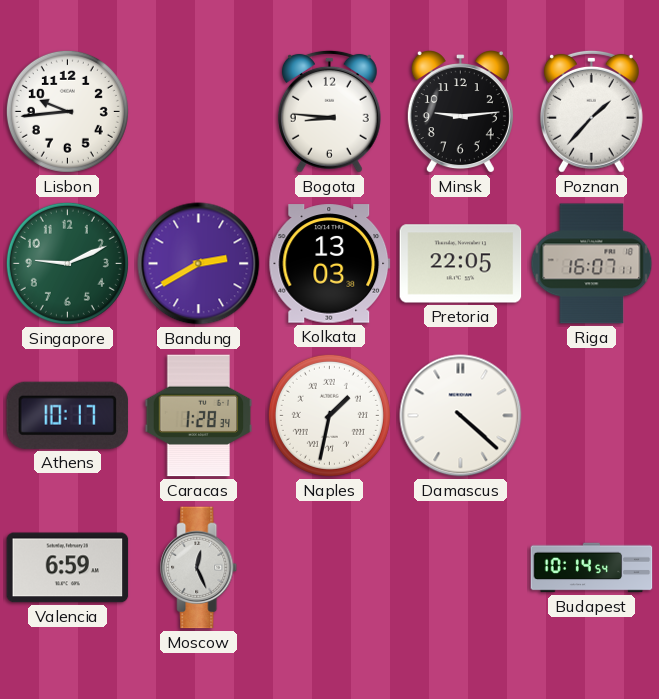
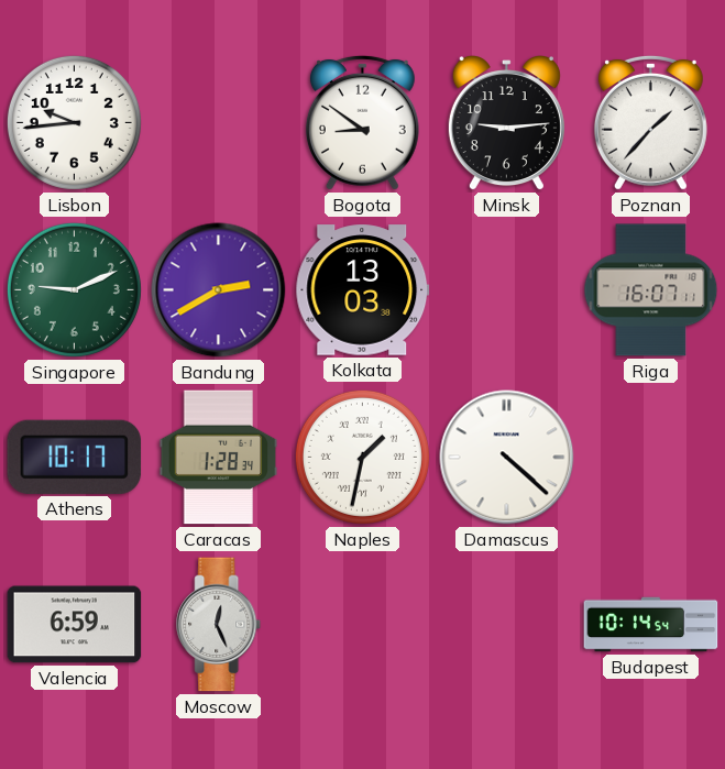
Bogota: 8:46 -> 8:51 (362, 122)
Pretoria: 22:05 -> none (461, 264)
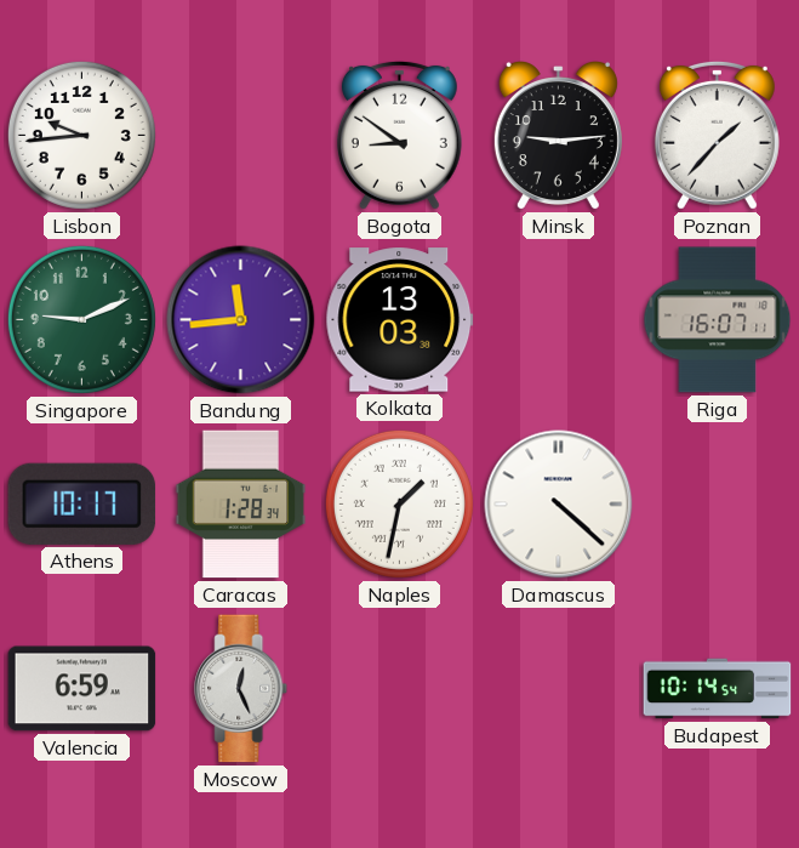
Bandung: 2:40 -> 11:44 (241, 320)
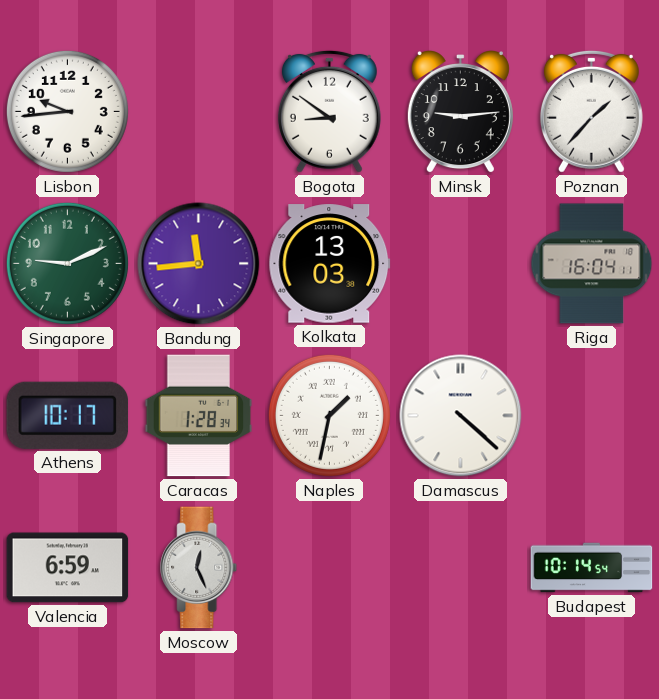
Riga: 16:07 -> 16:04 (592, 264)
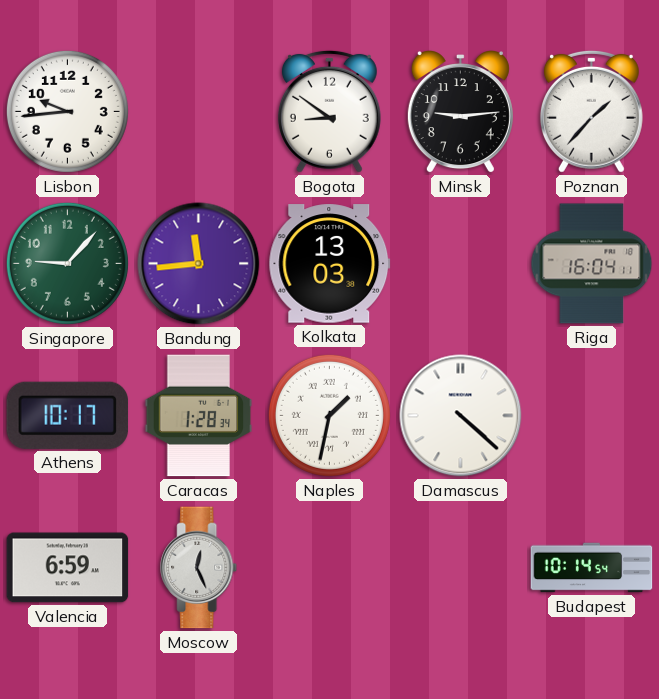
Singapore: 9:11 -> 9:07 (67, 263)
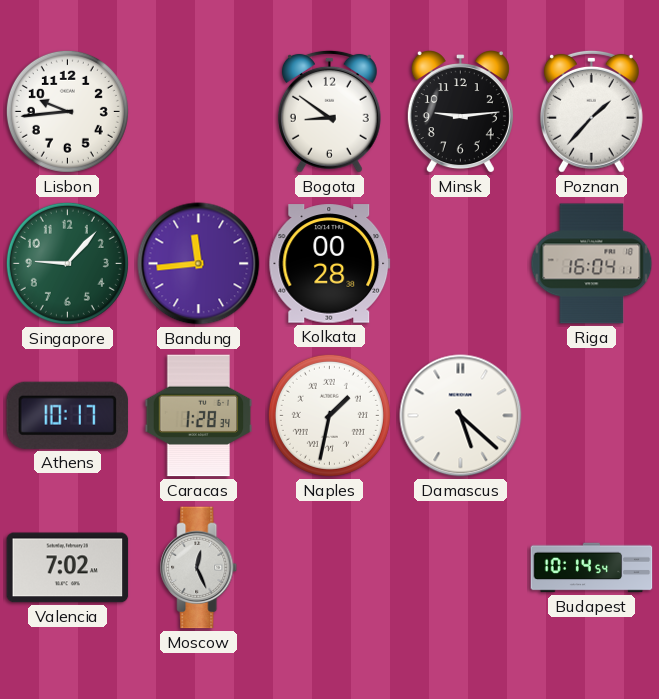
Kolkata: 13:03 -> 00:28 (330, 264)
Damascus: 4:22 -> 5:22 (461, 416)
Valencia: 6:59 -> 7:02 (68, 568)
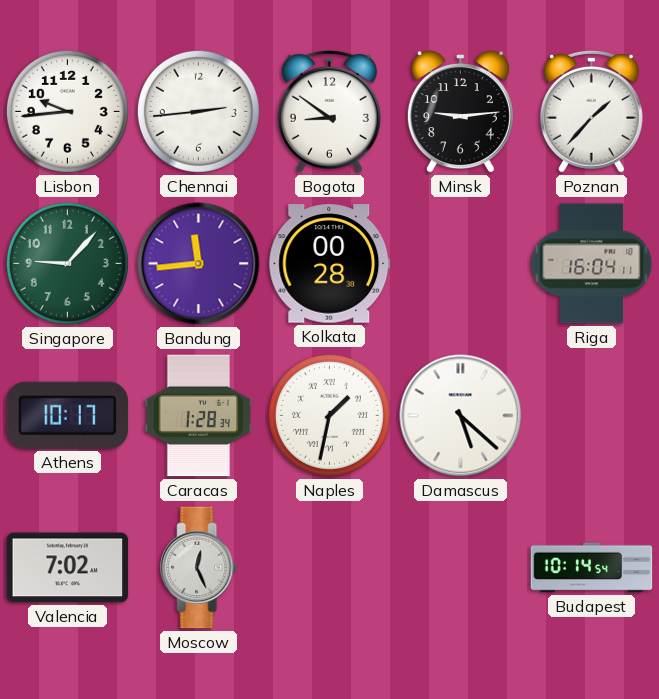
Chennai: none -> 2:44 (198, 111)
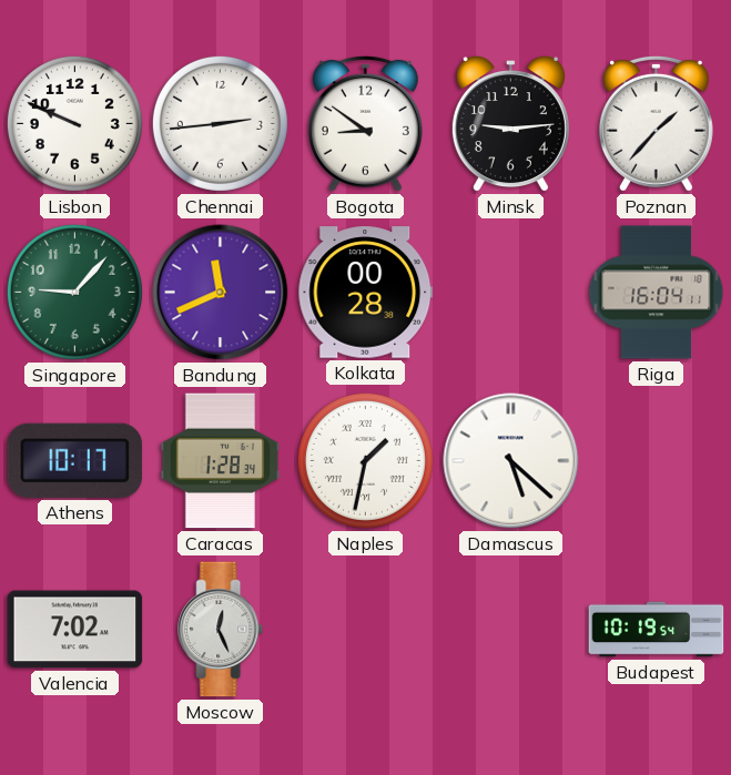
Lisbon: 9:44 -> 9:49 (74, 123)
Bandung: 11:44 -> 11:41 (221, 293)
Budapest: 10:14 -> 10:19 (657, 630)
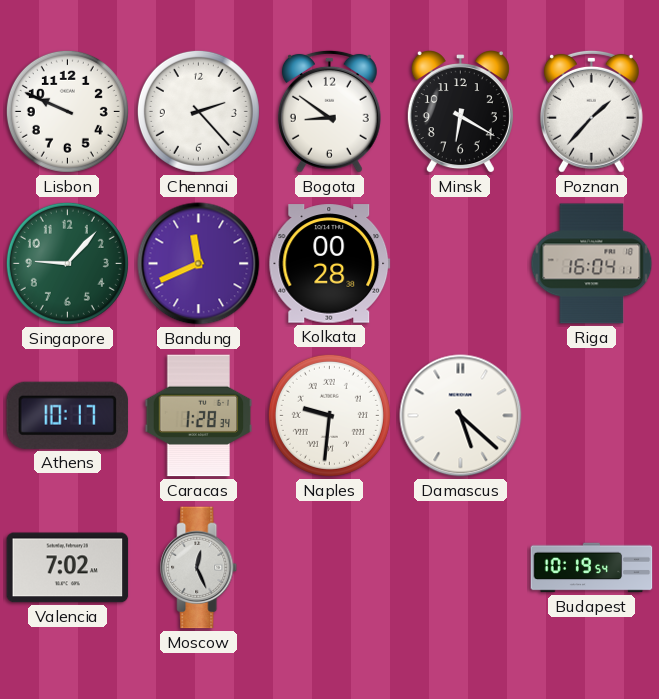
Chennai: 2:44 -> 2:23 (198, 111)
Minsk: 9:14 -> 6:20 (460, 113)
Naples: 1:32 -> 9:31 (329, 415)
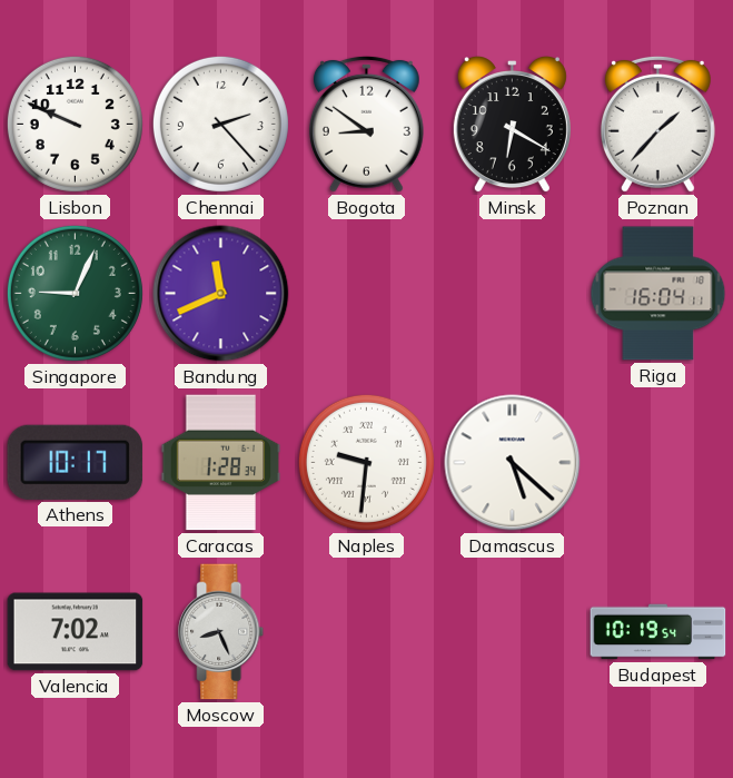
Singapore: 9:07 -> 9:04 (75, 293)
Kolkata: 00:28 -> none (330, 264)
Moscow: 12:26 -> 8:26 (221, 632)
